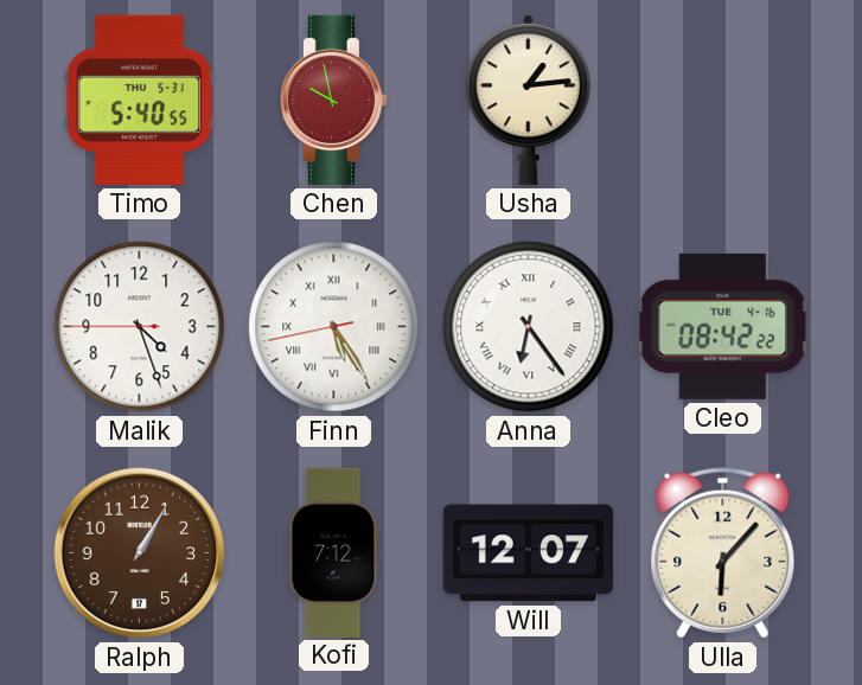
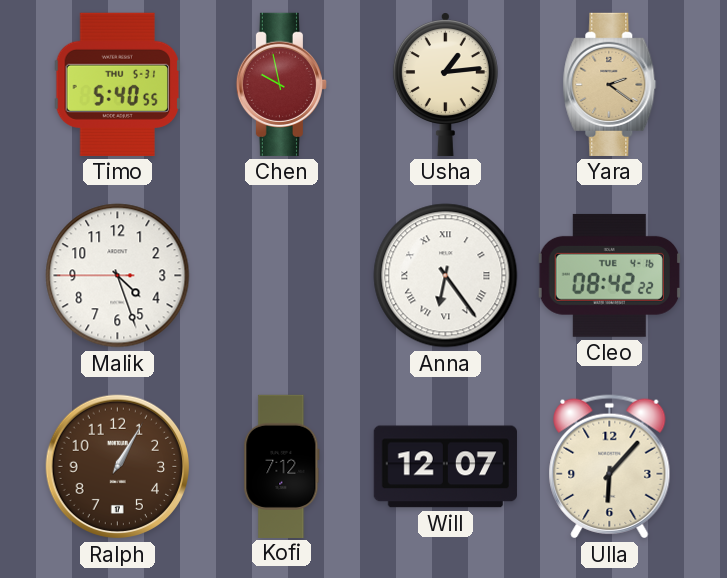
Yara: none -> 2:21 (610, 84)
Finn: 5:24 -> none (334, 327)
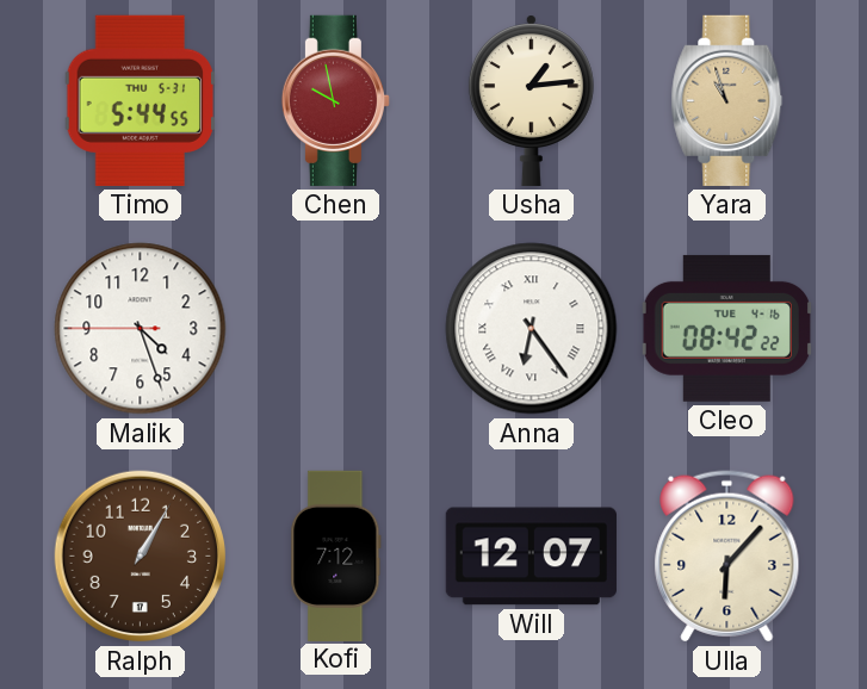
Timo: 5:40 -> 5:44 (141, 100)
Yara: 2:21 -> 10:57 (727, 100)
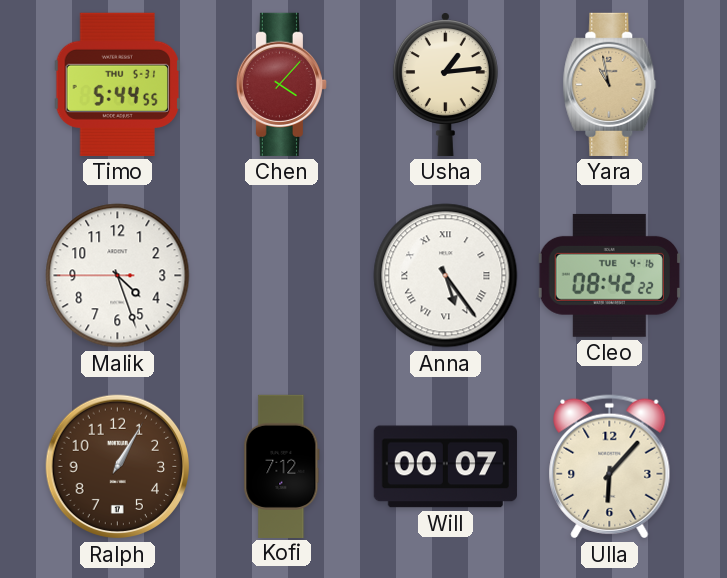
Chen: 9:58 -> 4:07 (281, 84)
Yara: 10:57 -> 10:58 (610, 84)
Anna: 6:24 -> 5:24 (446, 276)
Will: 12:07 -> 00:07 (445, 467)
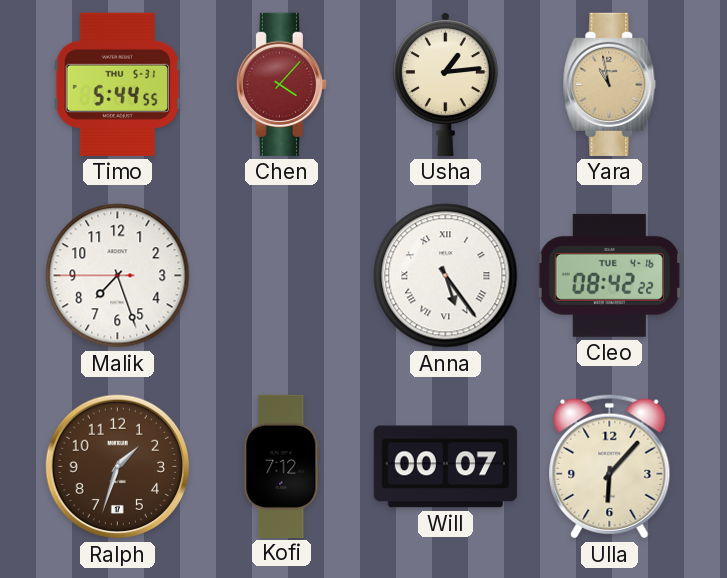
Malik: 4:26 -> 7:26 (118, 276)
Ralph: 1:05 -> 1:33 (118, 467)
